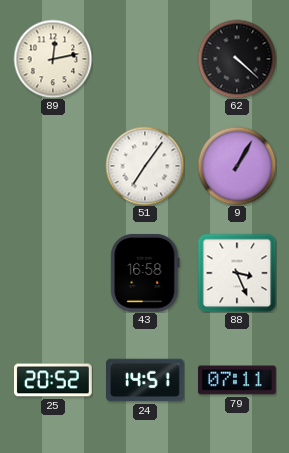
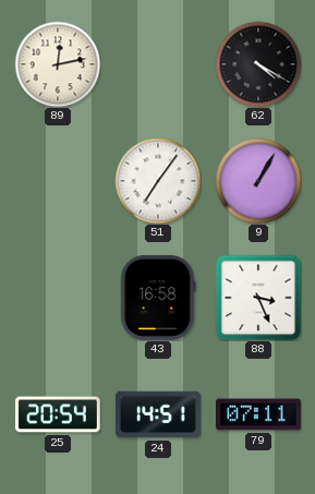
62: 4:22 -> 4:20 (258, 64)
25: 20:52 -> 20:54 (59, 414)
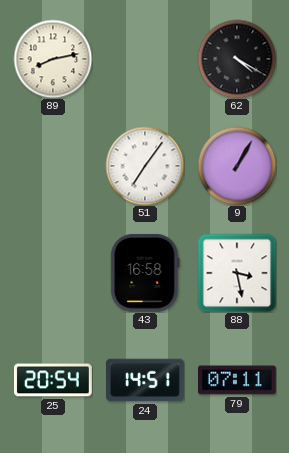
89: 12:13 -> 8:13 (53, 59)
88: 3:26 -> 3:28 (237, 273)
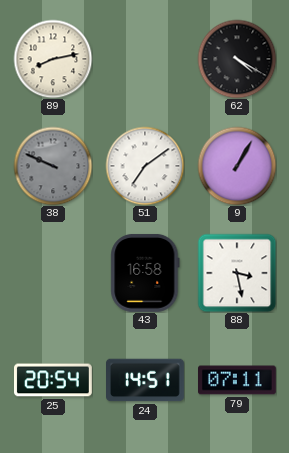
38: none -> 9:49 (53, 166)
51: 7:06 -> 7:09 (145, 166)
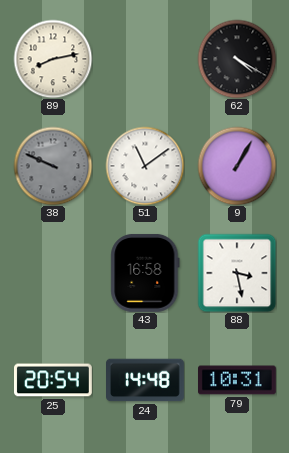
51: 7:09 -> 11:09 (145, 166)
24: 14:51 -> 14:48 (146, 380)
79: 07:11 -> 10:31 (238, 380)
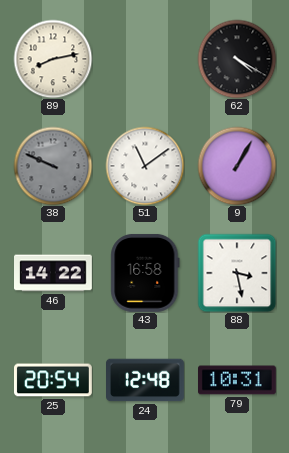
46: none -> 14:22 (54, 273)
24: 14:48 -> 12:48 (146, 380)
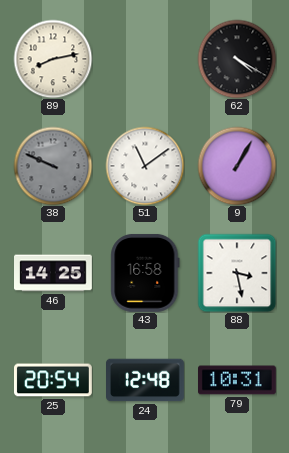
46: 14:22 -> 14:25 (54, 273)
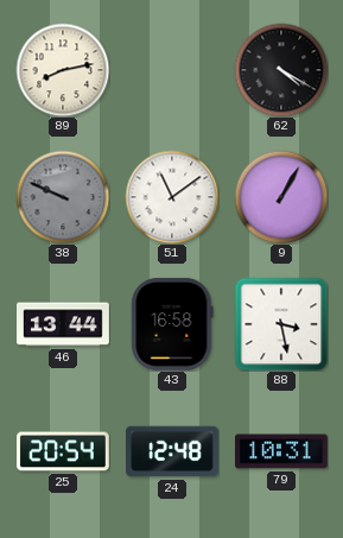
46: 14:25 -> 13:44 (64, 324)
